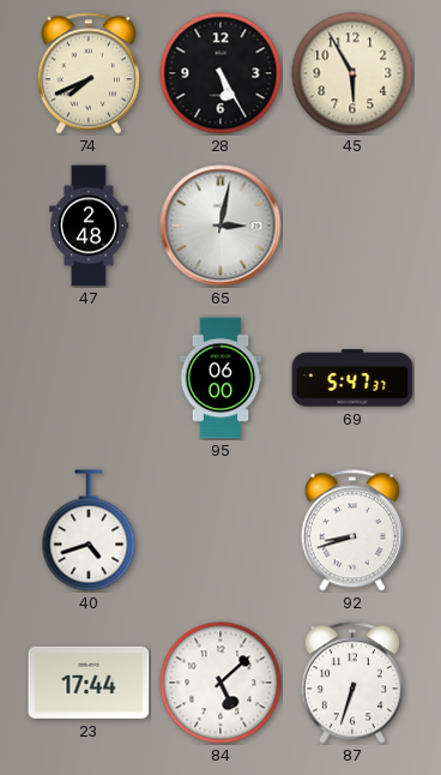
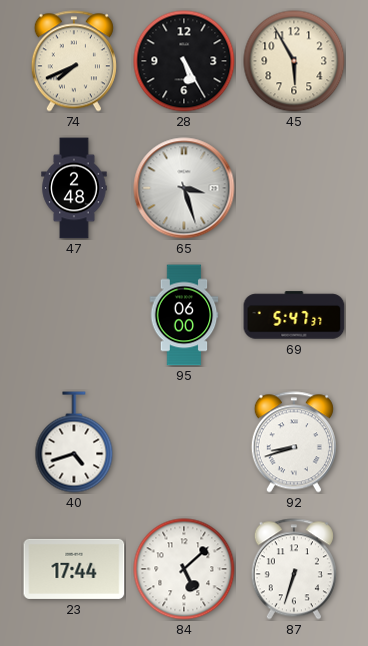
65: 3:02 -> 3:27 (184, 188)
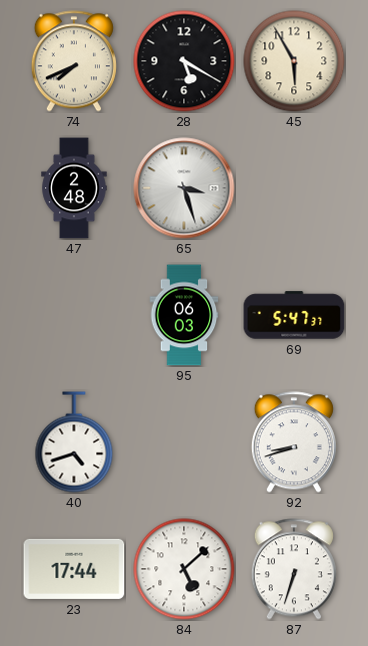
28: 5:25 -> 5:20 (184, 61)
95: 06:00 -> 06:03 (184, 315)
